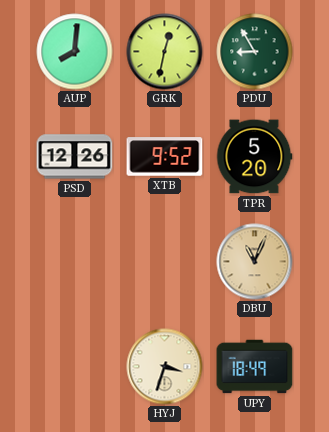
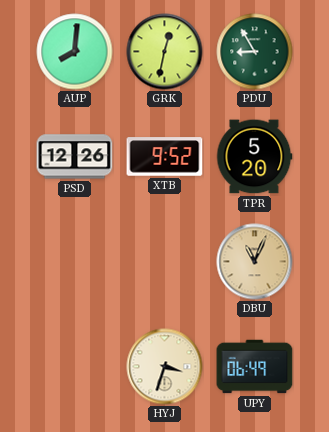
UPY: 18:49 -> 06:49 (255, 367)
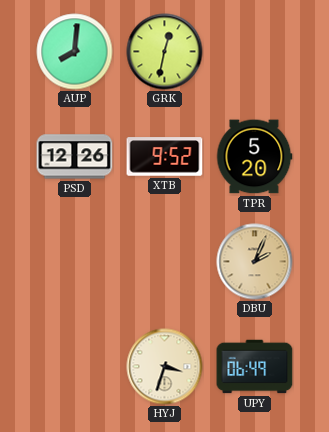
PDU: 8:55 -> none (255, 52)
DBU: 11:04 -> 2:04 (255, 262)
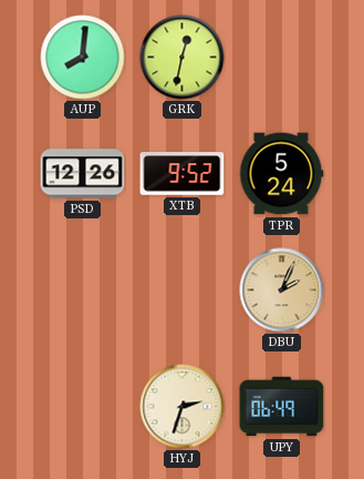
TPR: 5:20 -> 5:24 (281, 174)
HYJ: 3:33 -> 2:33 (183, 407)
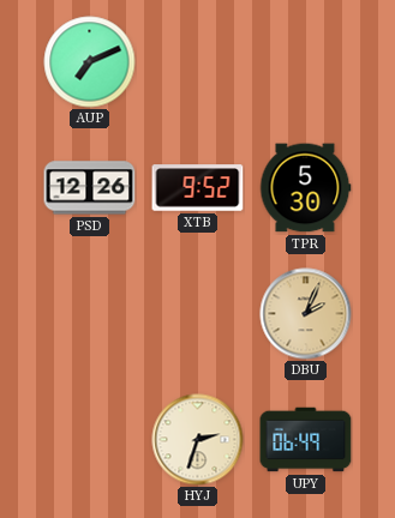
AUP: 8:01 -> 7:11 (90, 62)
GRK: 12:32 -> none (183, 58)
TPR: 5:24 -> 5:30 (305, 188)
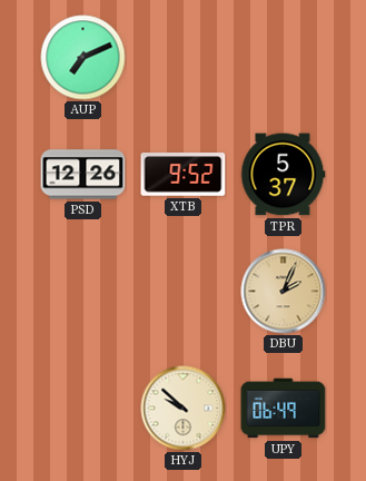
TPR: 5:30 -> 5:37 (283, 175)
HYJ: 2:33 -> 9:52 (184, 409)
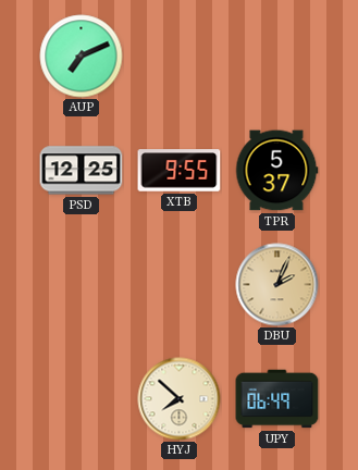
PSD: 12:26 -> 12:25 (82, 171)
XTB: 9:52 -> 9:55 (180, 171)
HYJ: 9:52 -> 7:52 (180, 399)
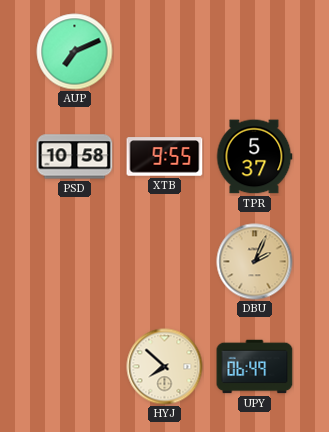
PSD: 12:25 -> 10:58 (75, 157)
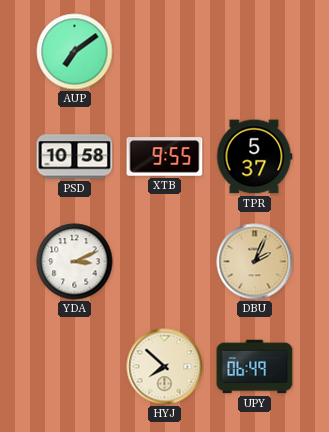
AUP: 7:11 -> 7:09 (75, 52)
YDA: none -> 3:11 (75, 262)
